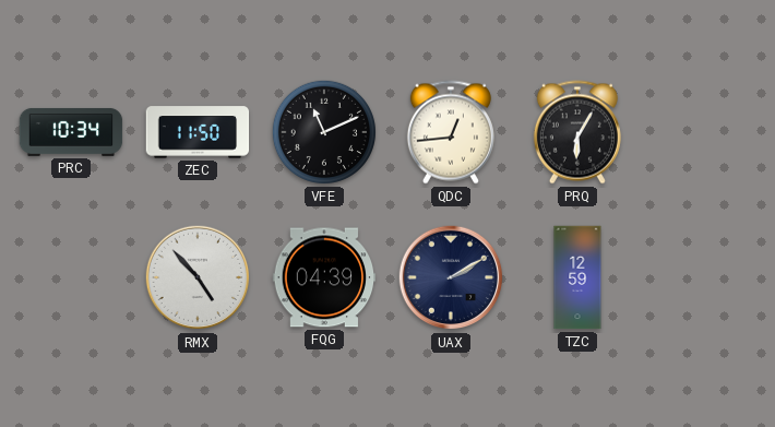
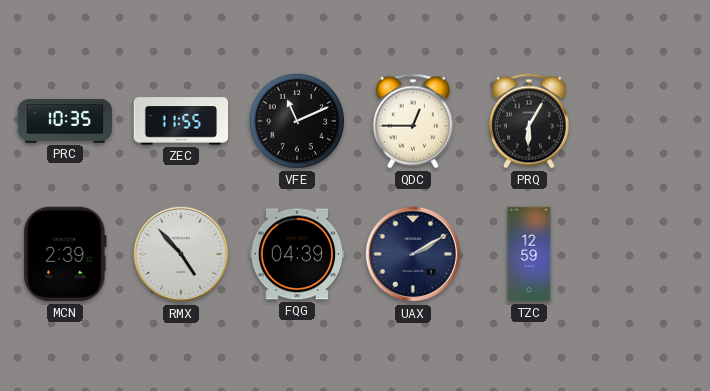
PRC: 10:34 -> 10:35 (65, 121)
ZEC: 11:50 -> 11:55 (181, 121)
QDC: 12:44 -> 12:45 (413, 121)
MCN: none -> 2:39 (65, 254)
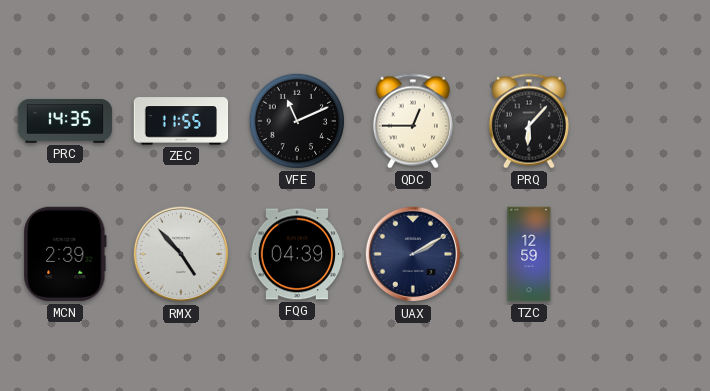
PRC: 10:35 -> 14:35 (65, 121)
PRQ: 6:05 -> 6:07 (529, 121)
